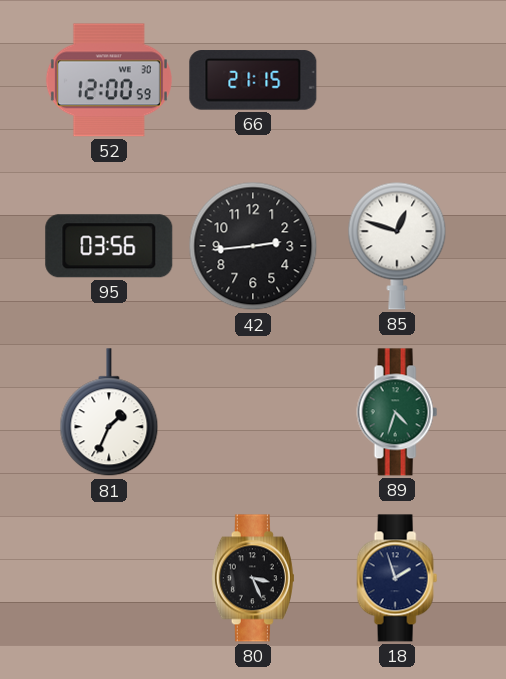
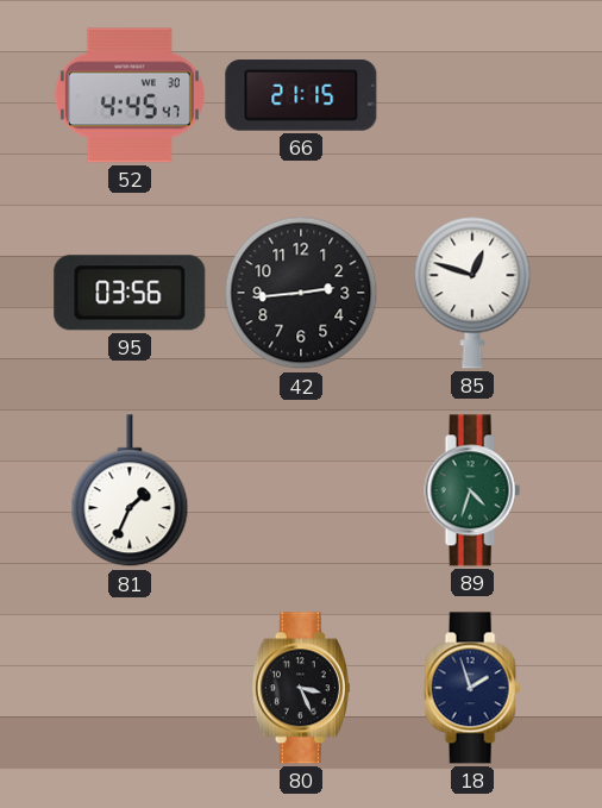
52: 12:00 -> 4:45 (130, 95)
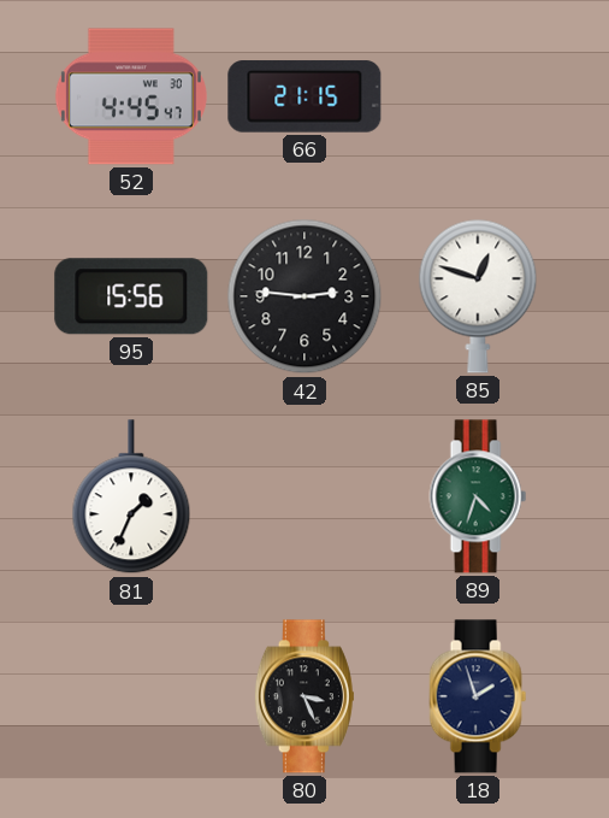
95: 03:56 -> 15:56 (131, 296)
42: 2:44 -> 2:46 (304, 296)
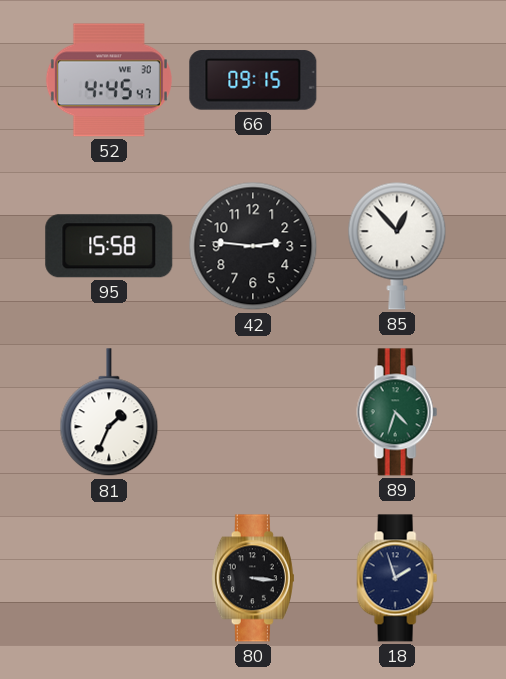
66: 21:15 -> 09:15 (253, 80)
95: 15:56 -> 15:58 (109, 246)
85: 12:48 -> 12:53 (397, 246)
80: 3:26 -> 3:16 (253, 578)
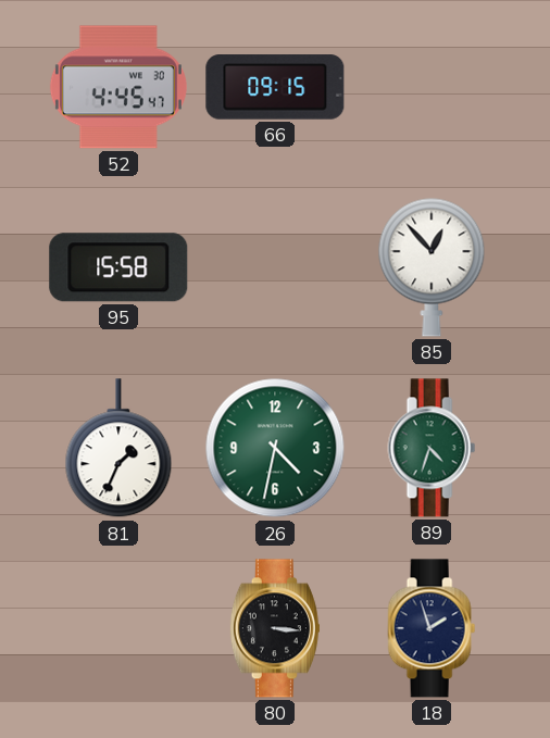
42: 2:46 -> none (253, 246)
26: none -> 4:32 (275, 448)
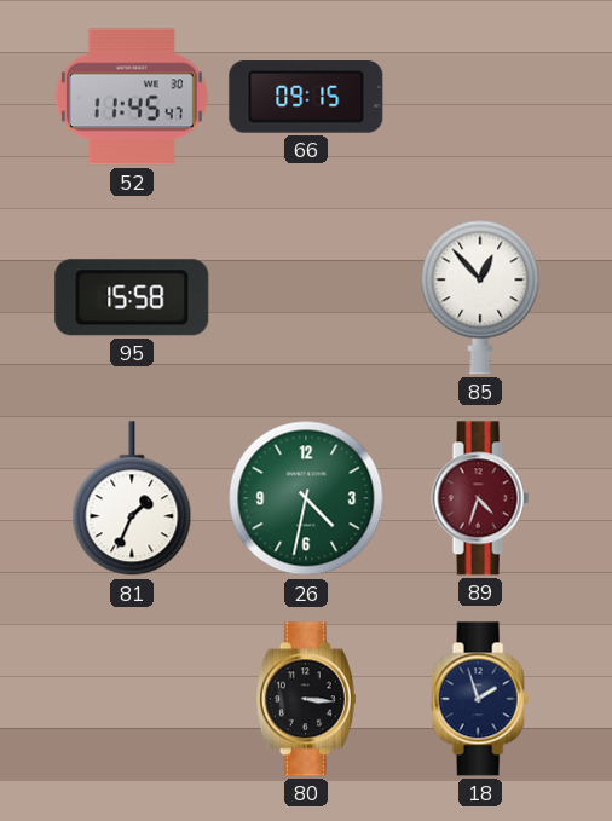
52: 4:45 -> 11:45 (132, 97)
89 dial: green -> burgundy (480, 498)
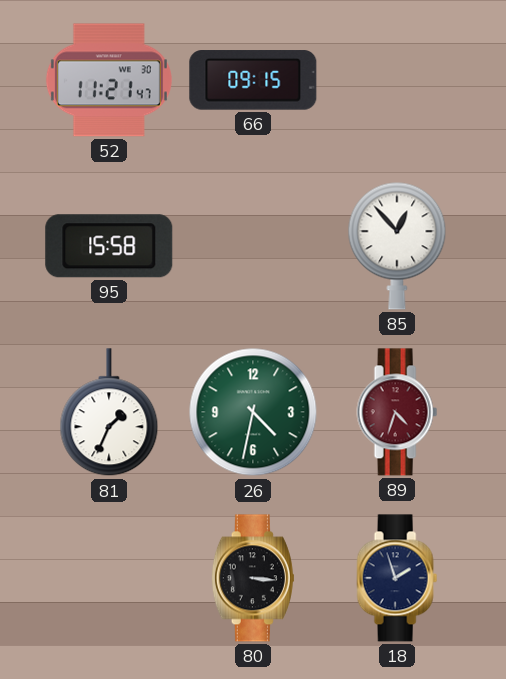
52: 11:45 -> 11:21 (109, 80)
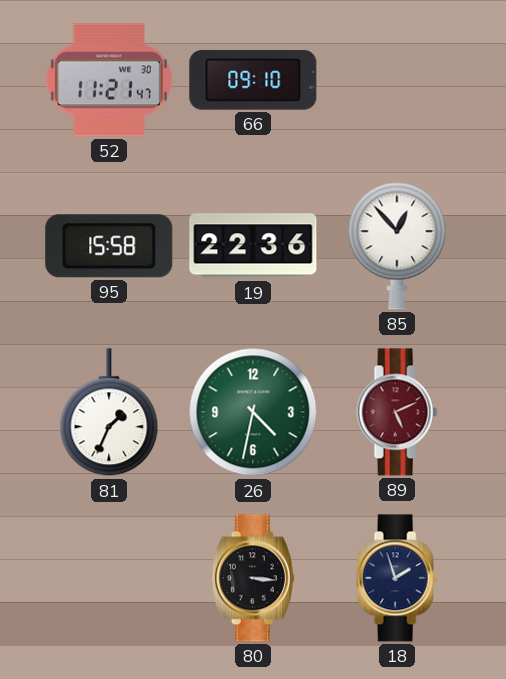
66: 09:15 -> 09:10 (253, 80)
19: none -> 22:36 (253, 246)
89: 4:33 -> 5:11 (397, 412)
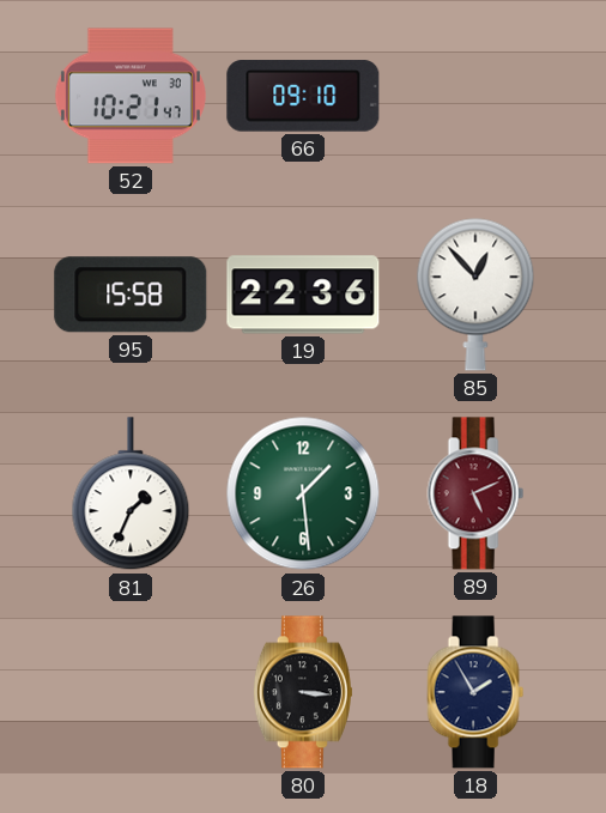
52: 11:21 -> 10:21 (131, 96)
26: 4:32 -> 1:29 (303, 493)
18: 1:57 -> 1:55 (475, 692)
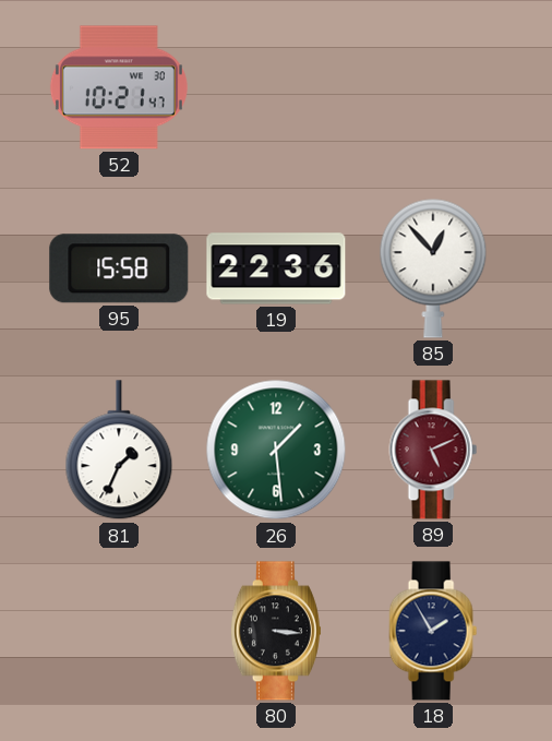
66: 09:10 -> none (303, 96)
